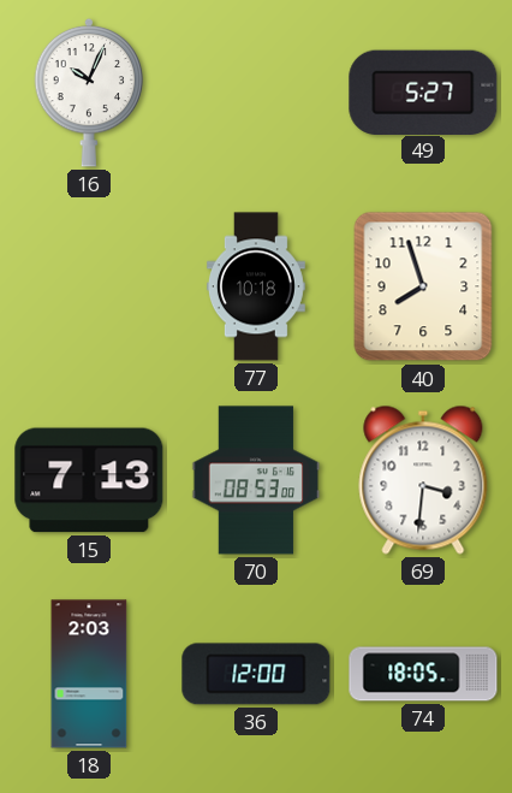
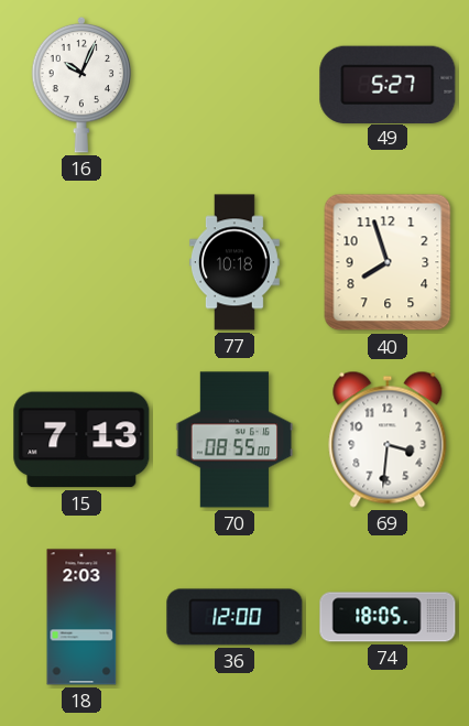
70: 08:53 -> 08:55 (234, 440)
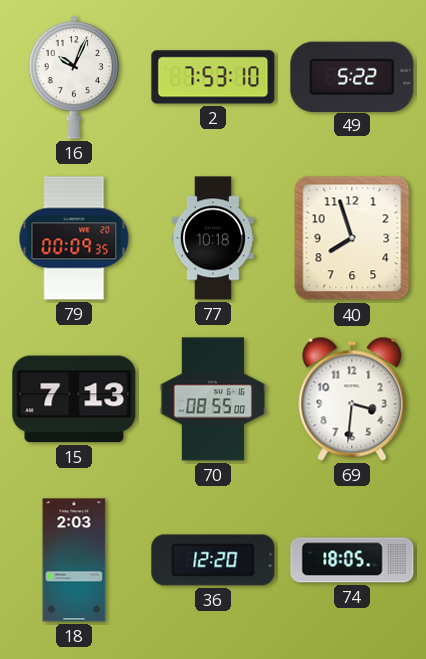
2: none -> 7:53 (213, 77)
49: 5:27 -> 5:22 (352, 76)
79: none -> 00:09 (74, 238)
36: 12:00 -> 12:20 (213, 560)
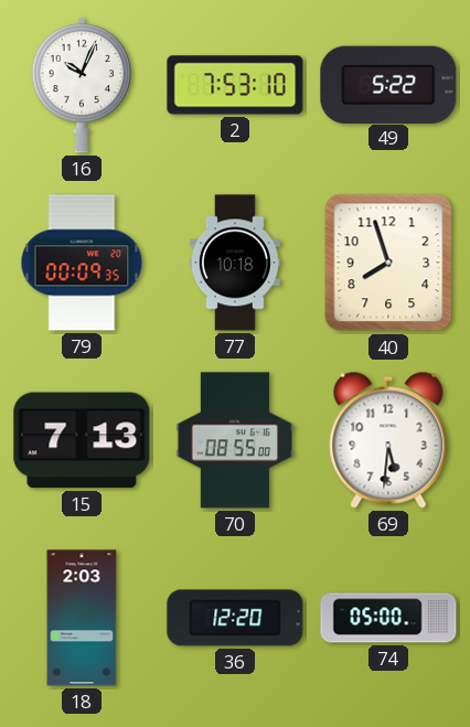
69: 3:31 -> 5:31 (388, 440)
74: 18:05 -> 05:00 (388, 618)
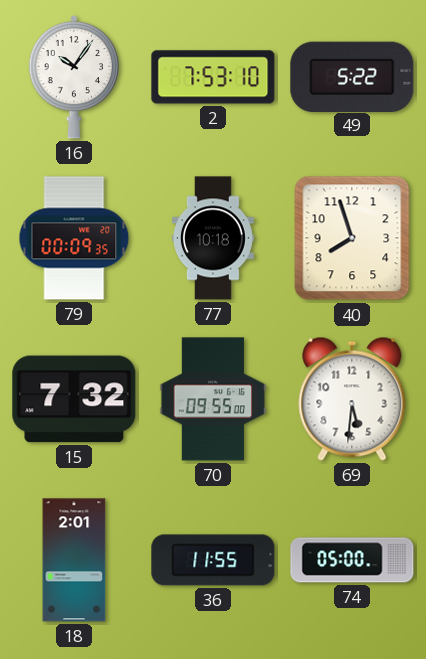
16: 10:04 -> 10:06 (74, 77)
15: 7:13 -> 7:32 (74, 399)
70: 08:55 -> 09:55 (213, 399)
18: 2:03 -> 2:01 (74, 560)
36: 12:20 -> 11:55 (213, 560)
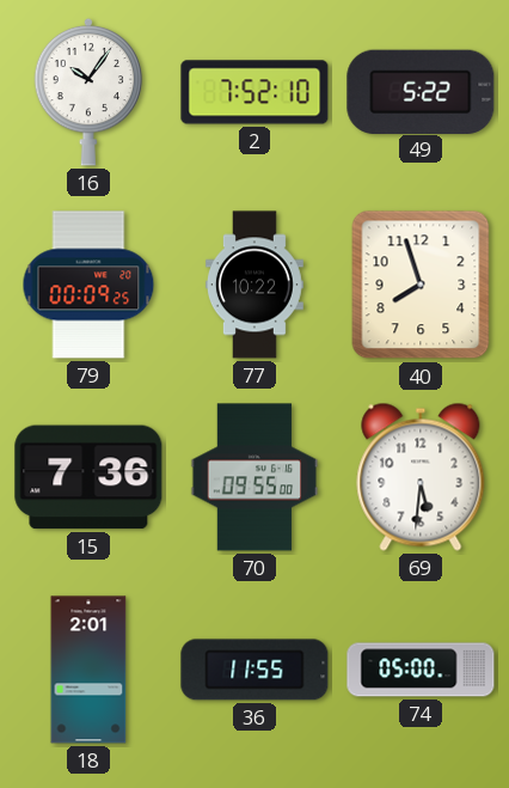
2: 7:53 -> 7:52 (254, 92)
79: 00:09:35 -> 00:09:25 (88, 285)
77: 10:18 -> 10:22 (254, 285)
15: 7:32 -> 7:36 (88, 477)
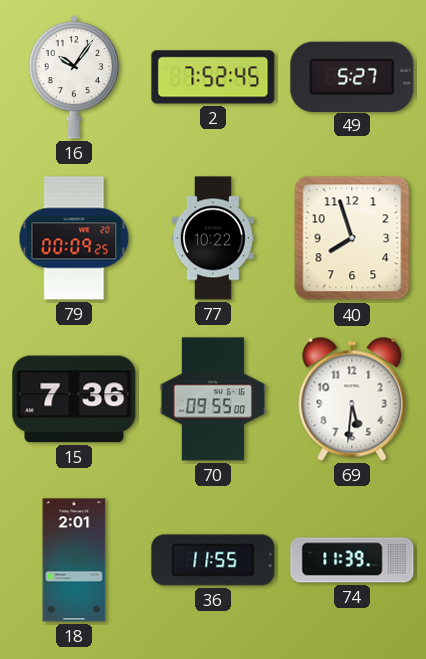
2: 7:52:10 -> 7:52:45 (213, 77)
49: 5:22 -> 5:27 (352, 76)
74: 05:00 -> 11:39 (352, 560)
